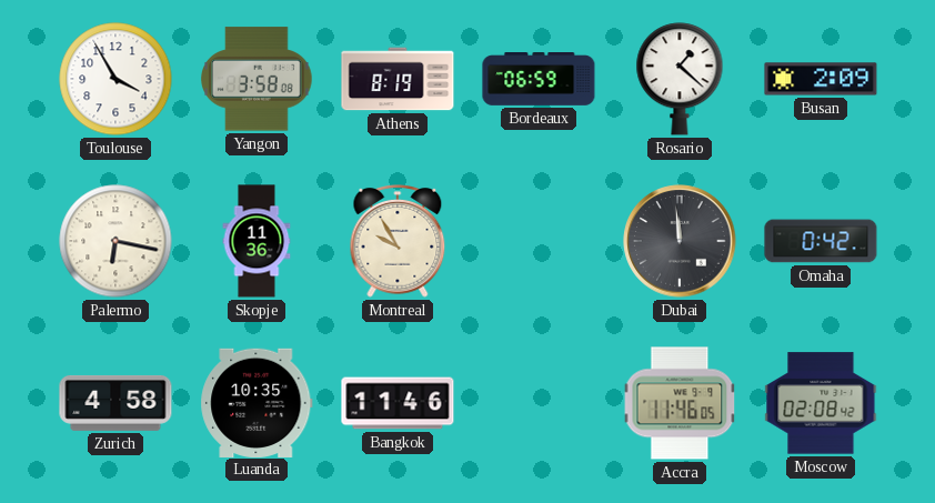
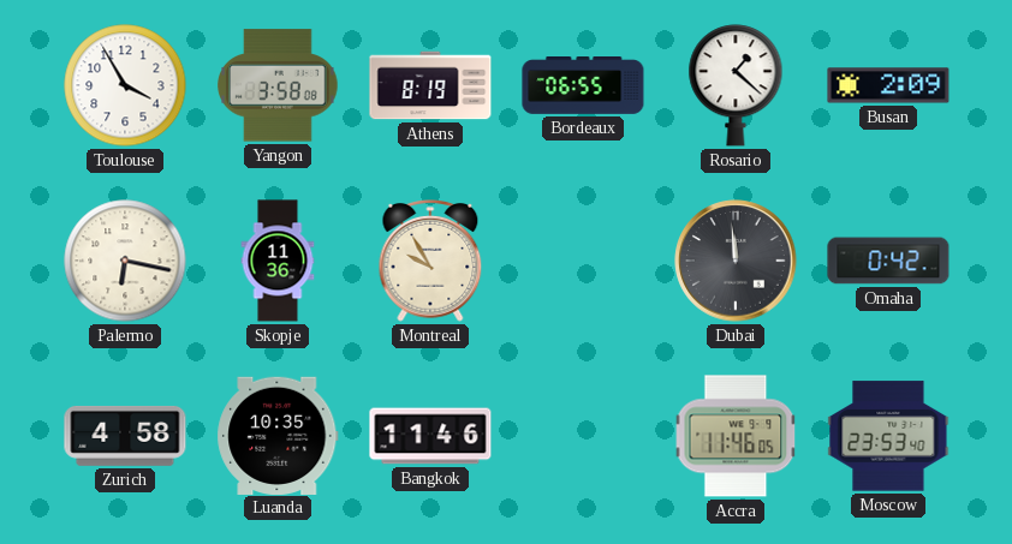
Bordeaux: 06:59 -> 06:55 (583, 85)
Moscow: 02:08 -> 23:53 (888, 436)
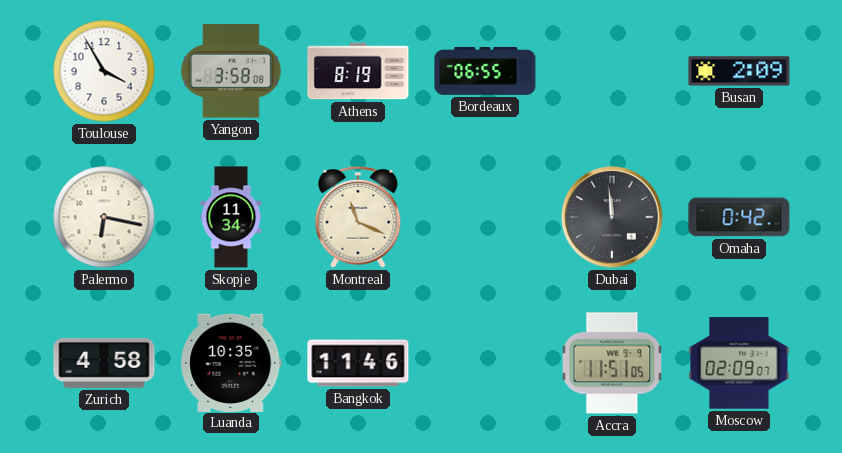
Rosario: 1:22 -> none (736, 85)
Skopje: 11:36 -> 11:34 (231, 217)
Montreal: 9:55 -> 11:19 (358, 218)
Accra: 11:46 -> 11:51 (612, 363)
Moscow: 23:53 -> 02:09 (739, 363)
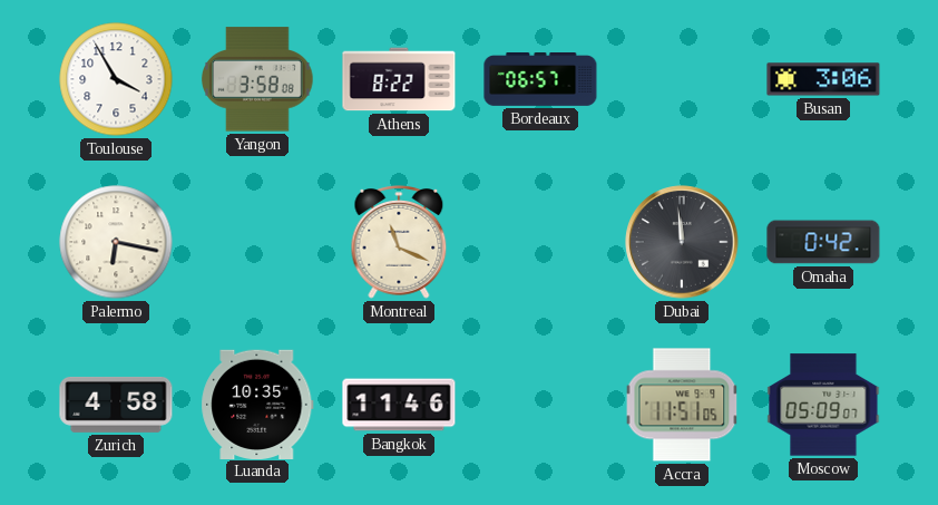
Athens: 8:19 -> 8:22 (399, 79)
Bordeaux: 06:55 -> 06:57 (540, 79)
Busan: 2:09 -> 3:06 (823, 79)
Skopje: 11:34 -> none (231, 217)
Moscow: 02:09 -> 05:09 (823, 405)
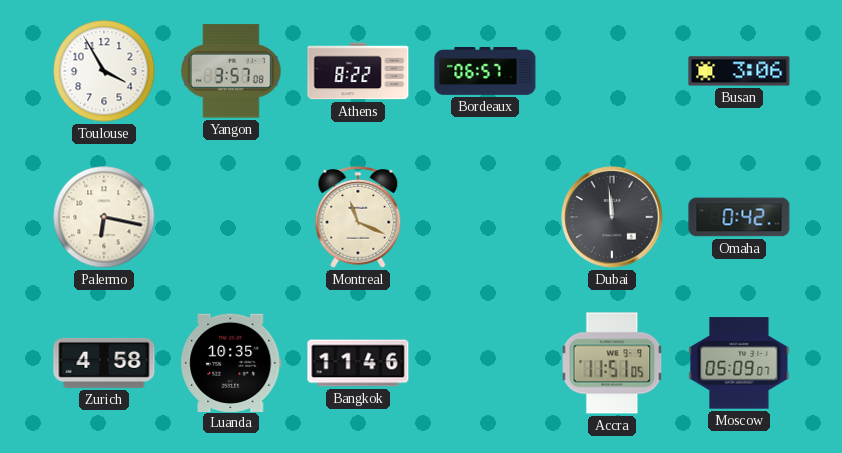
Yangon: 3:58 -> 3:57 (231, 71)
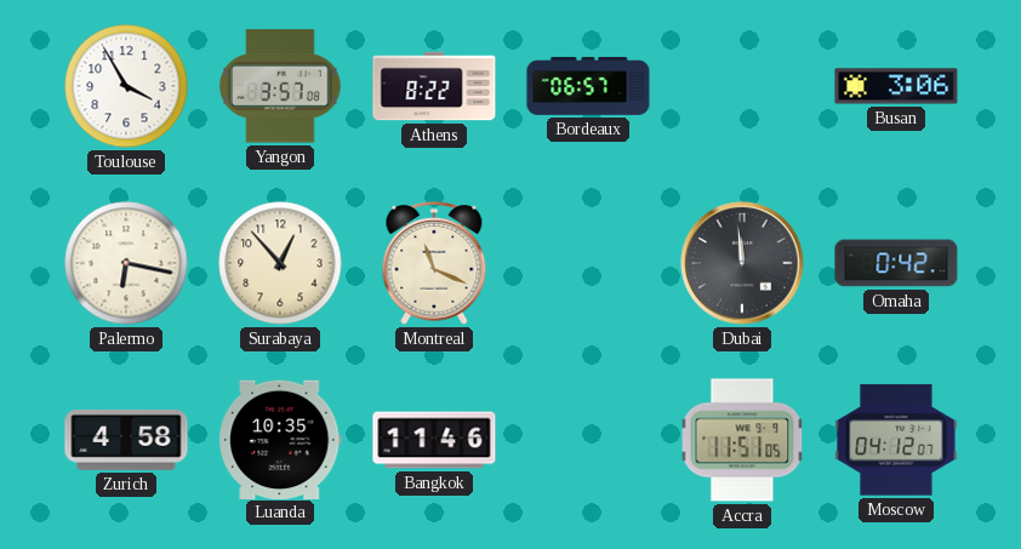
Surabaya: none -> 12:53 (280, 263)
Moscow: 05:09 -> 04:12 (896, 440)
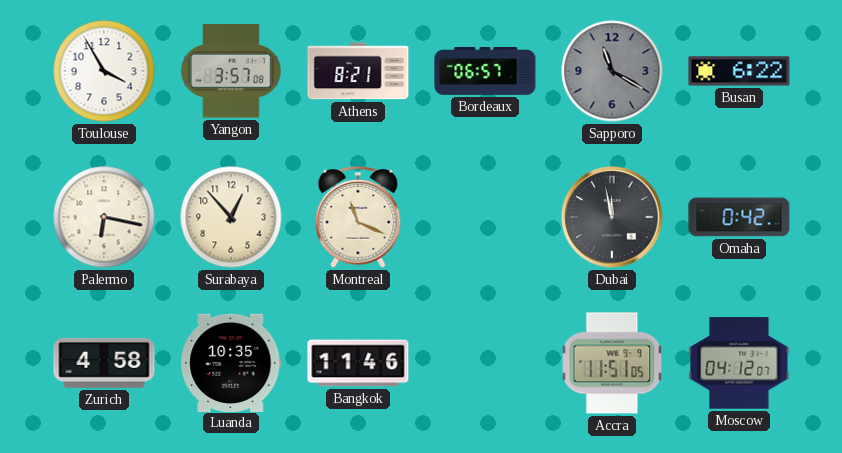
Athens: 8:22 -> 8:21 (358, 71)
Sapporo: none -> 11:20 (612, 71)
Busan: 3:06 -> 6:22 (739, 71)
Dubai: 11:59 -> 11:58 (612, 217)
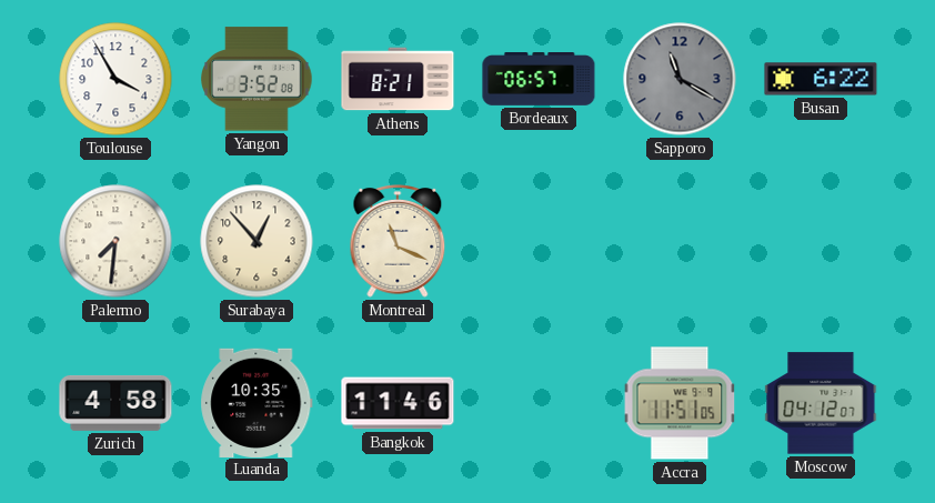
Yangon: 3:57 -> 3:52 (257, 79)
Palermo: 6:17 -> 7:31 (115, 241)
Dubai: 11:58 -> none (612, 217)
Omaha: 0:42 -> none (739, 217)
